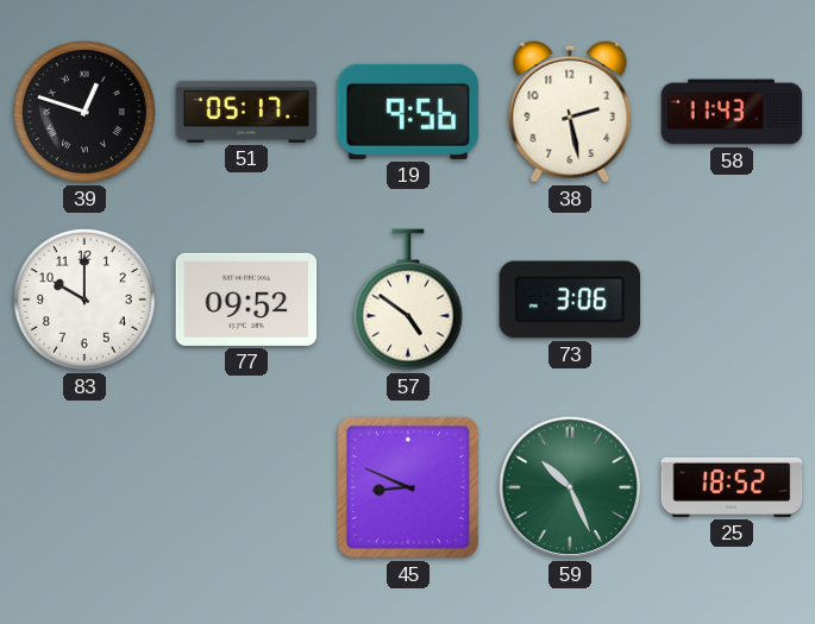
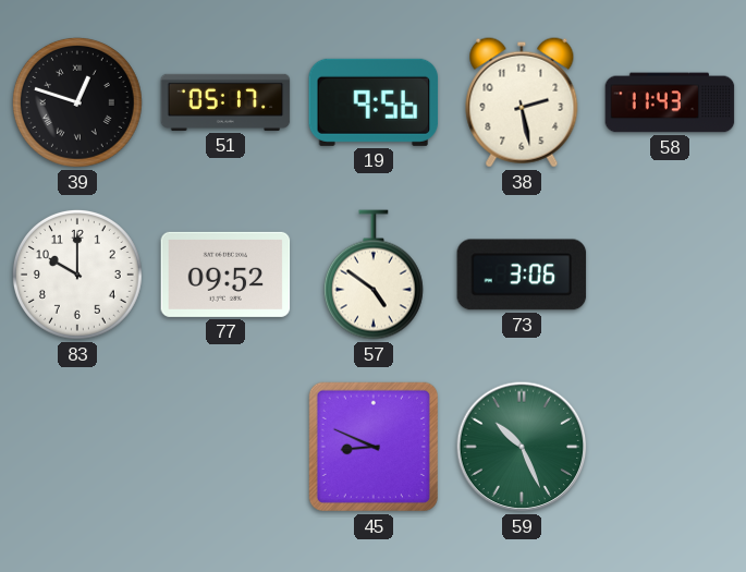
25: 18:52 -> none (732, 487)
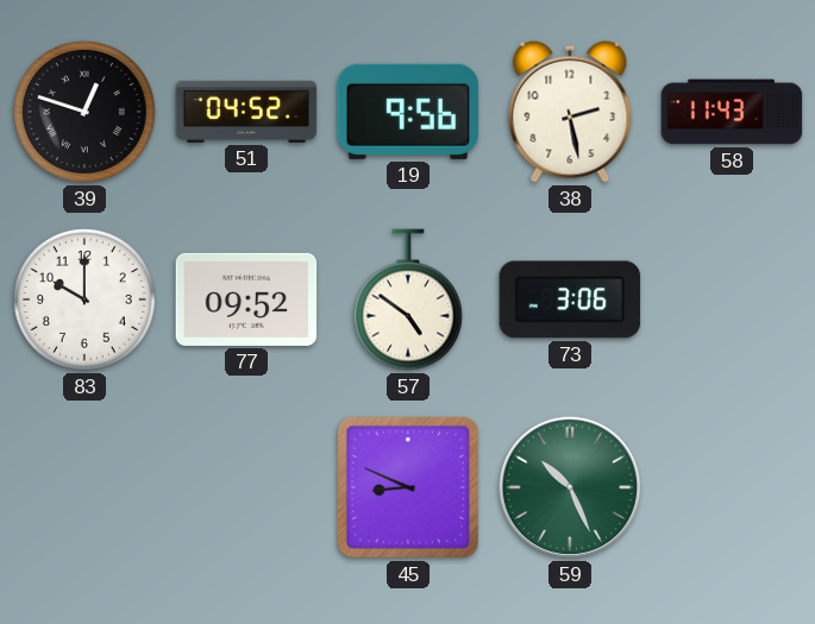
51: 05:17 -> 04:52 (246, 112)
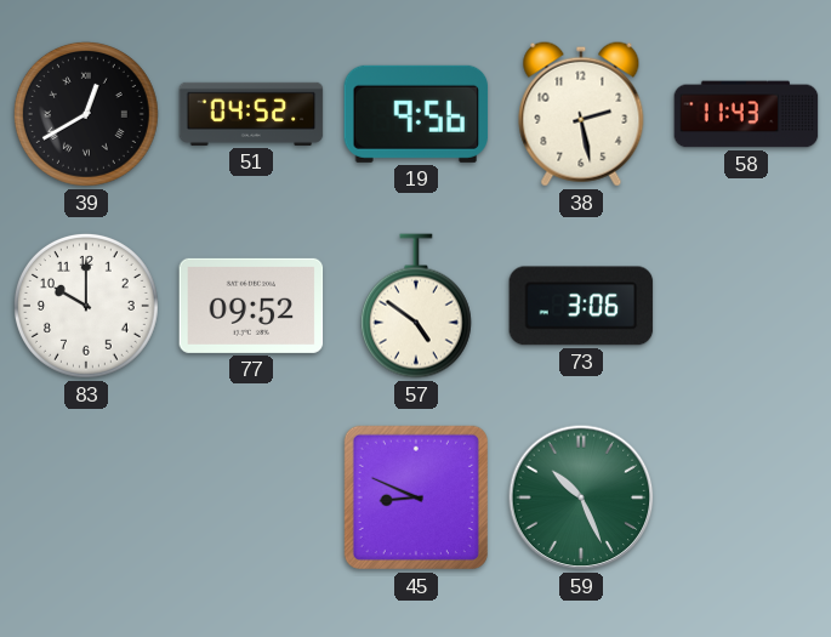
39: 12:48 -> 12:40 (86, 114)
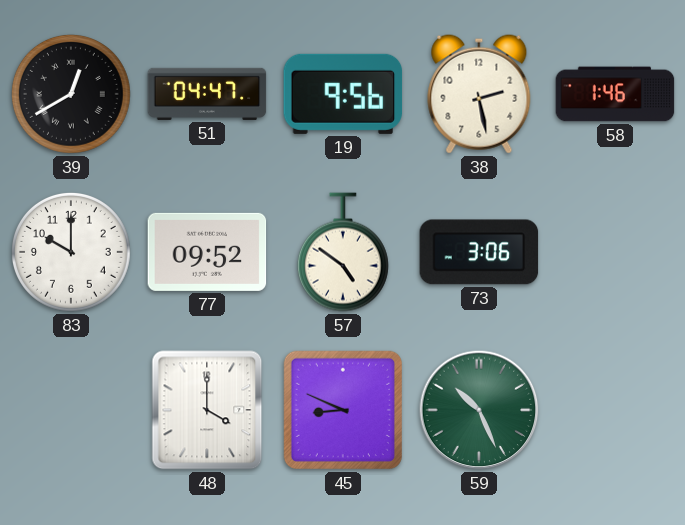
51: 04:52 -> 04:47 (207, 94)
58: 11:43 -> 1:46 (615, 94)
48: none -> 4:00 (207, 410)
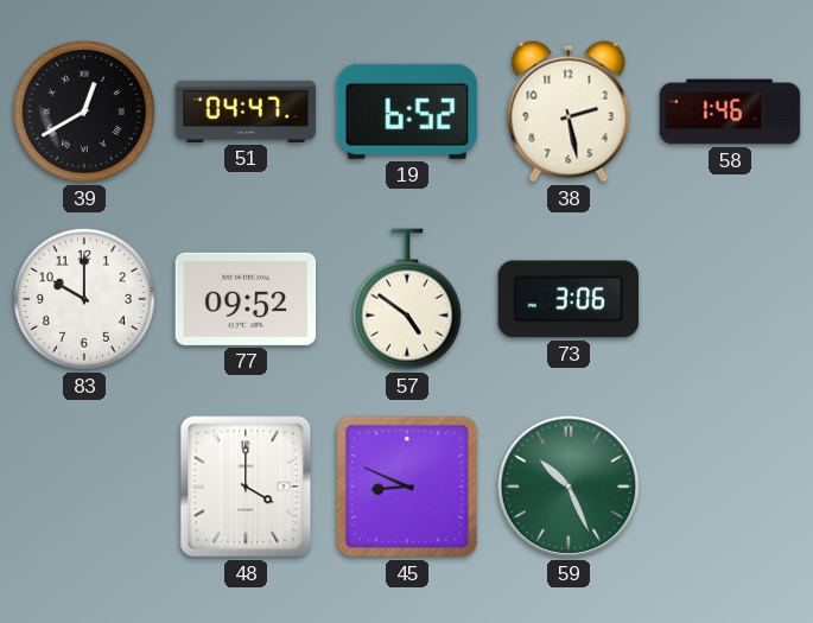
19: 9:56 -> 6:52 (407, 112)
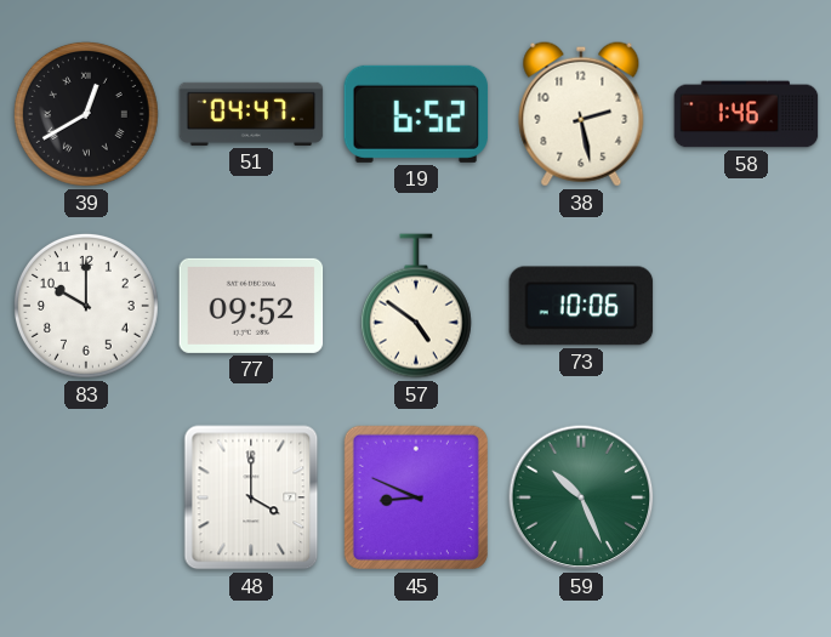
73: 3:06 -> 10:06 (581, 306)
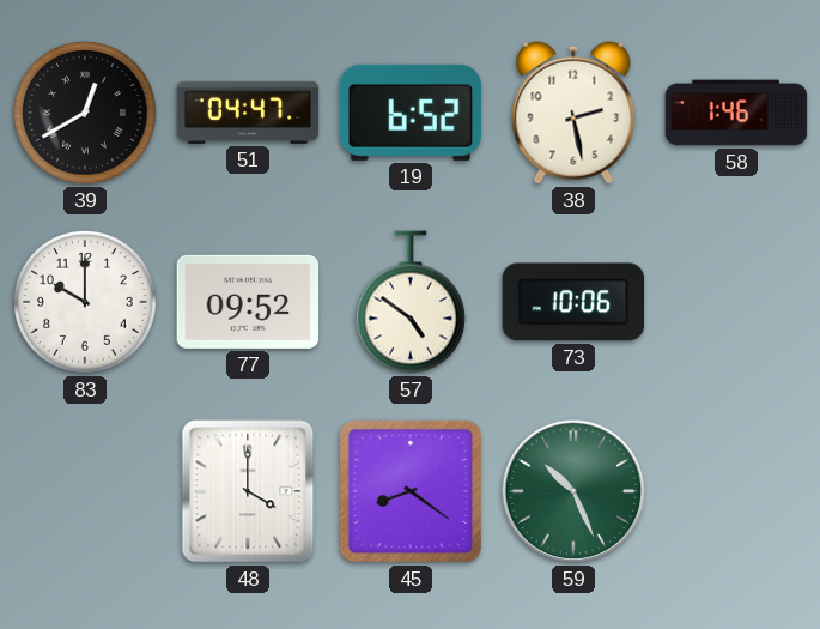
45: 8:49 -> 8:21 (411, 491)
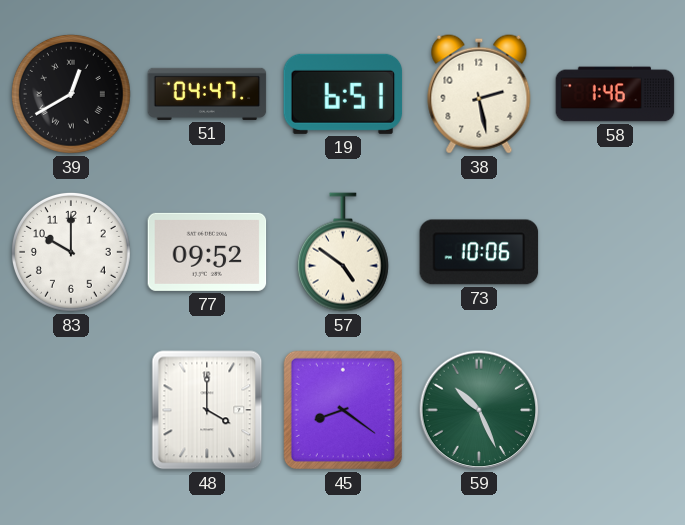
19: 6:52 -> 6:51 (343, 94)
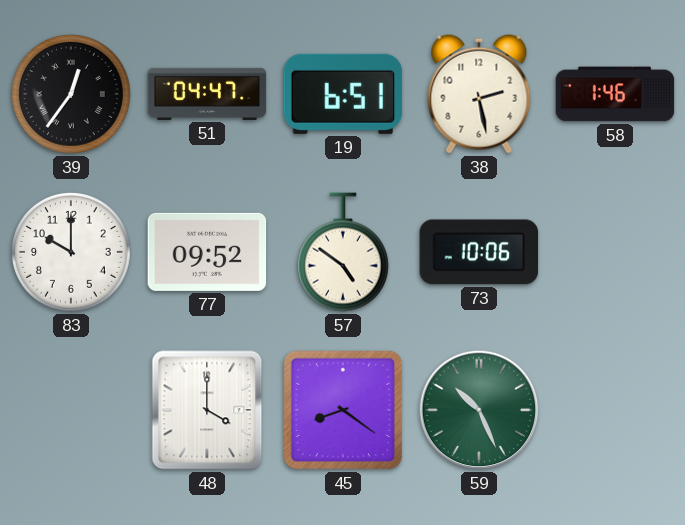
39: 12:40 -> 12:36 (71, 94)
